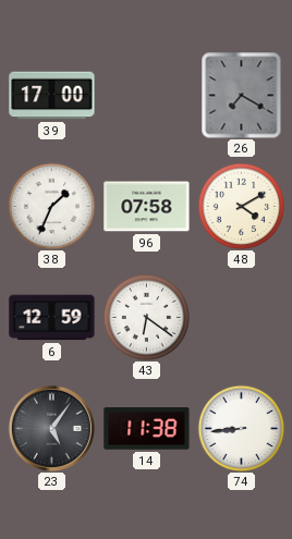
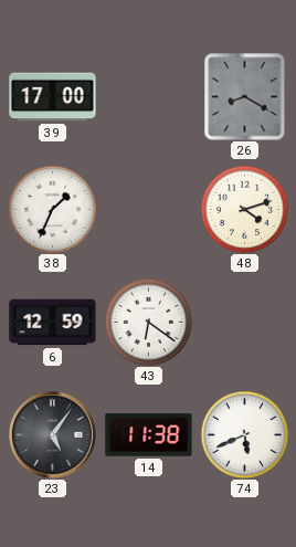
26: 7:20 -> 8:20 (245, 97)
96: 07:58 -> none (147, 207)
48: 4:10 -> 4:12 (244, 209)
74: 8:44 -> 5:41 (244, 434)
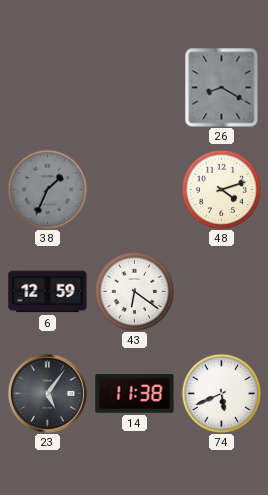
39: 17:00 -> none (53, 97)
38 dial: white -> grey (47, 189)
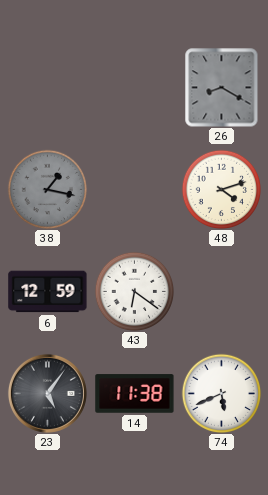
38: 1:34 -> 1:17 (47, 189)
